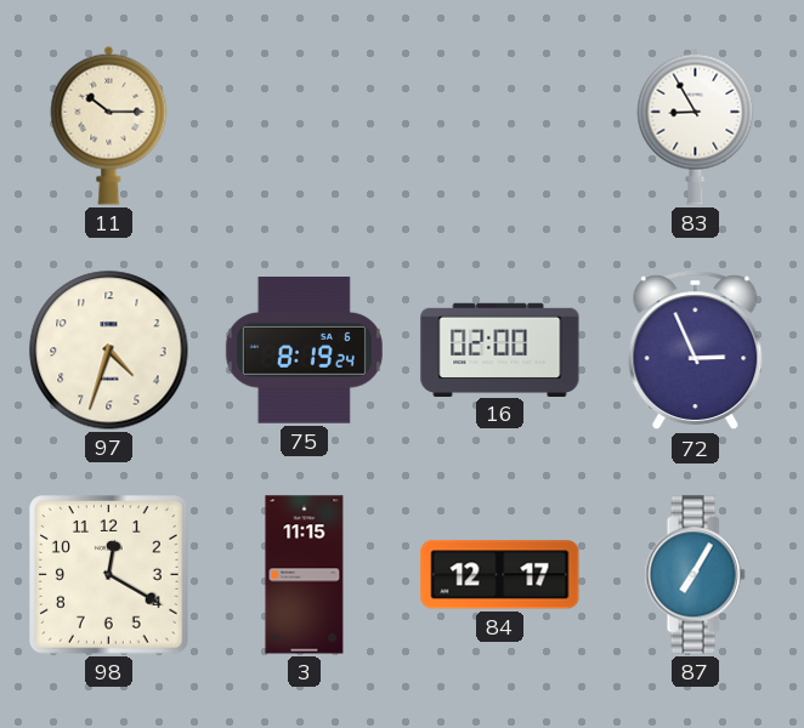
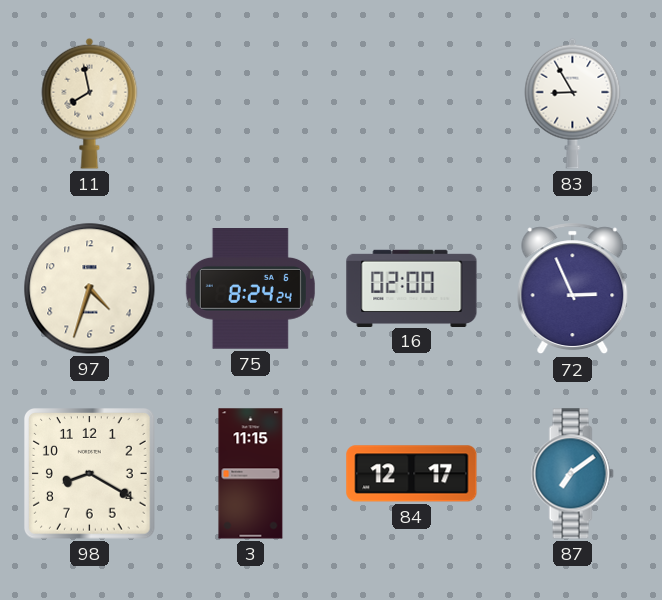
11: 10:15 -> 7:58 (90, 103)
75: 8:19 -> 8:24 (250, 289)
98: 12:20 -> 8:20 (90, 474)
87: 7:05 -> 7:09 (572, 474)
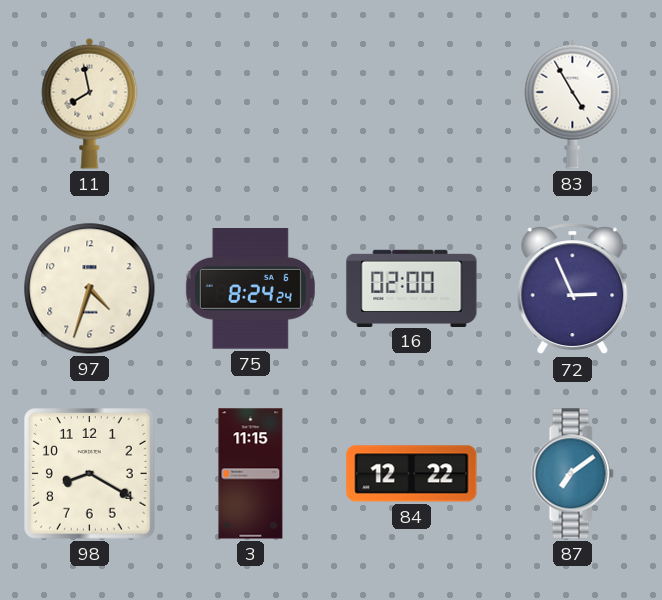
83: 8:55 -> 4:55 (573, 103)
84: 12:17 -> 12:22 (412, 474)
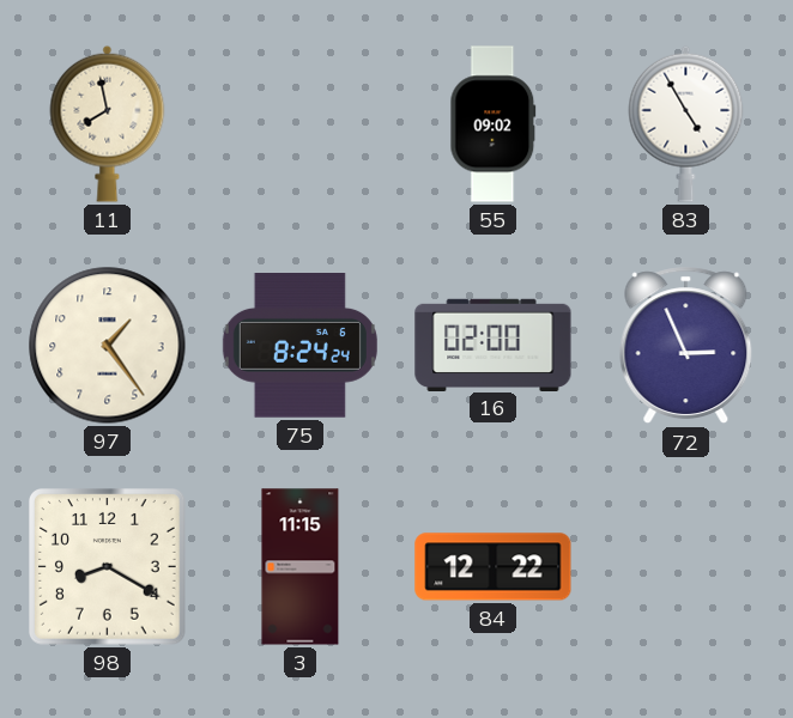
55: none -> 09:02 (494, 124)
97: 4:33 -> 1:24 (108, 346)
87: 7:09 -> none (572, 474)
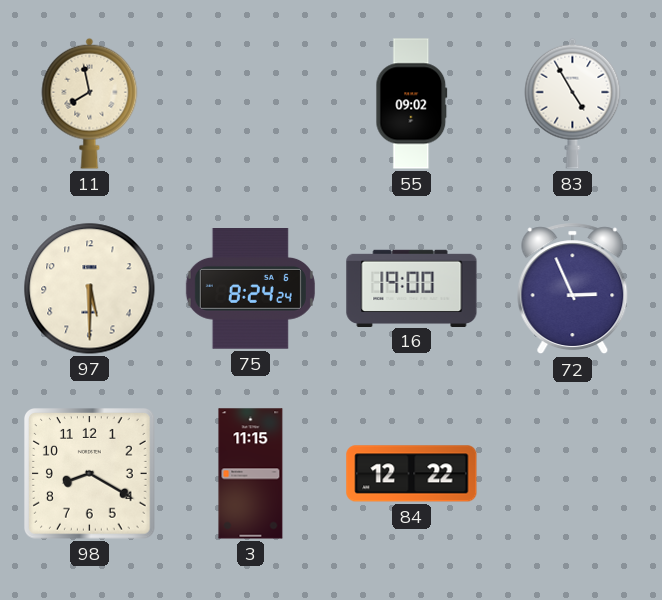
97: 1:24 -> 5:30 (90, 289)
16: 02:00 -> 19:00 (412, 288)
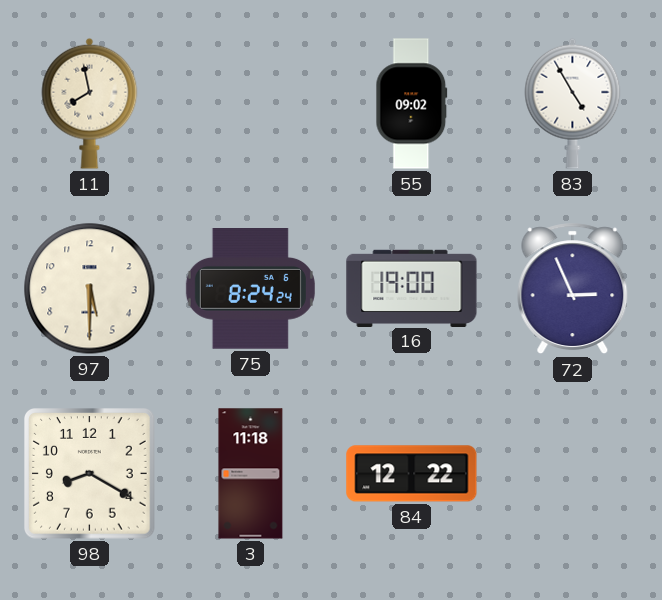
3: 11:15 -> 11:18 (251, 474)
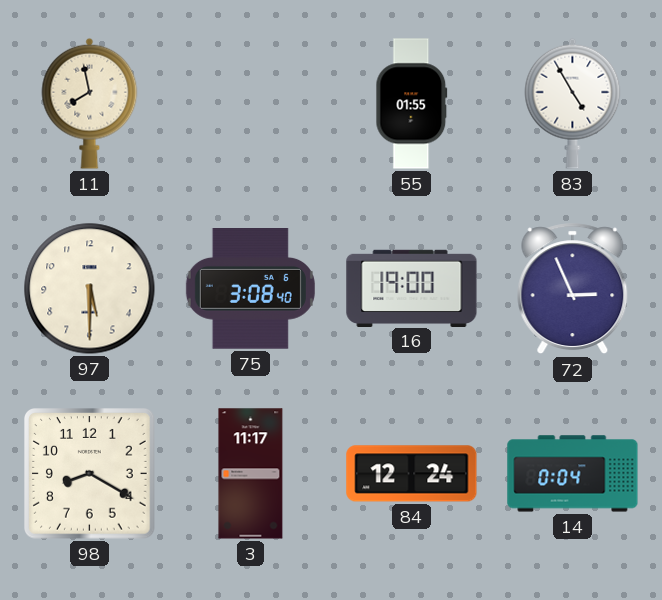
55: 09:02 -> 01:55 (412, 104)
75: 8:24 -> 3:08 (250, 289)
3: 11:18 -> 11:17 (251, 474)
84: 12:22 -> 12:24 (412, 474)
14: none -> 0:04 (573, 474)
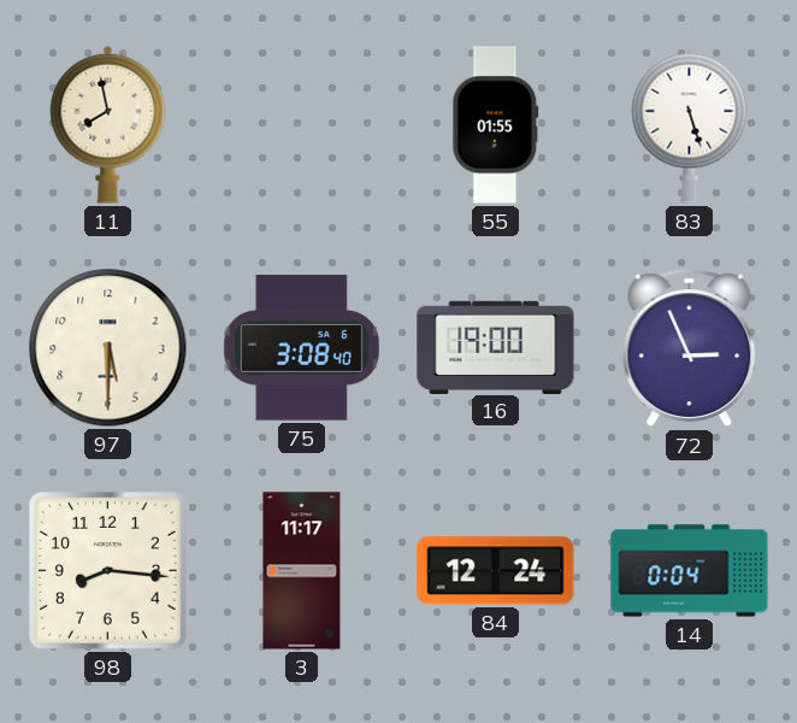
83: 4:55 -> 5:27 (690, 124)
98: 8:20 -> 8:16 (108, 571)
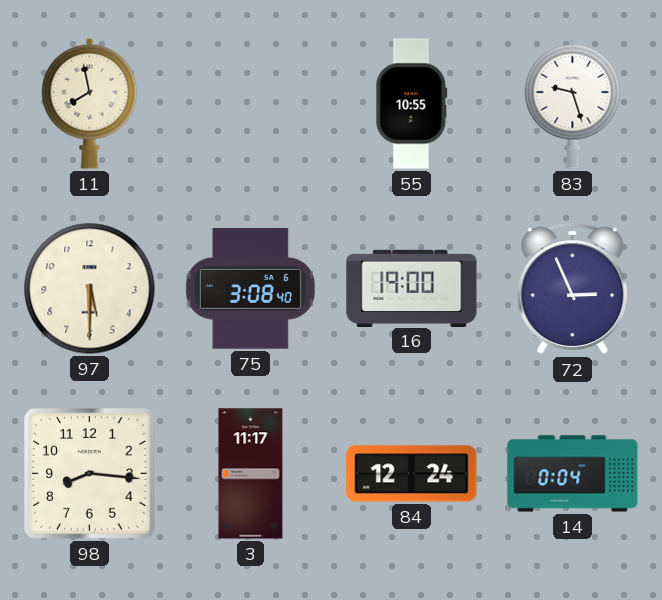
55: 01:55 -> 10:55 (412, 104)
83: 5:27 -> 9:27 (573, 103)
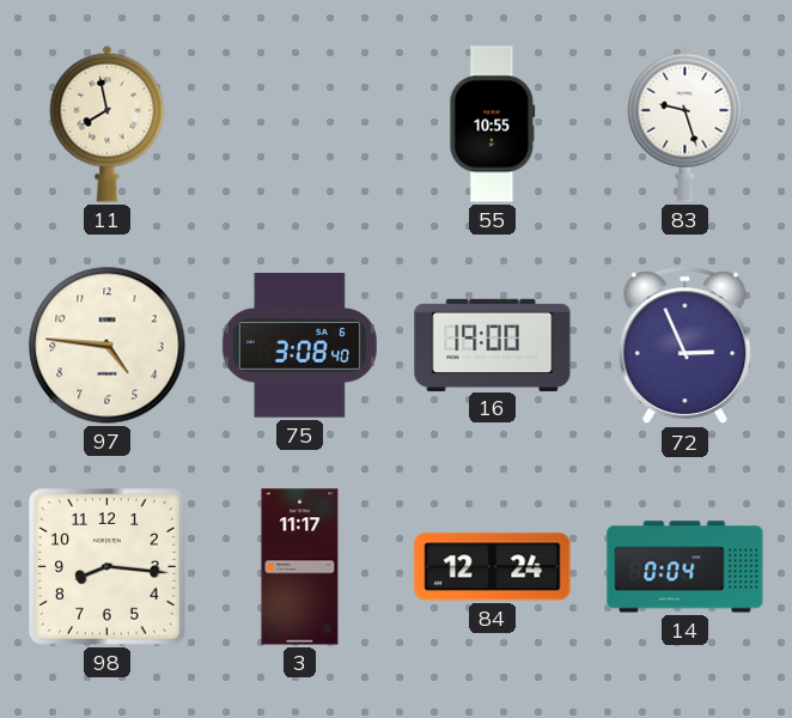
97: 5:30 -> 4:46 (108, 346)
